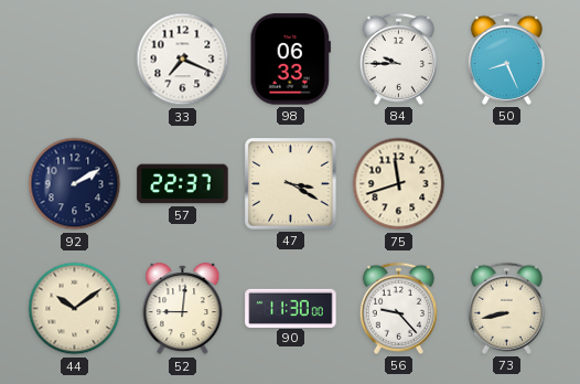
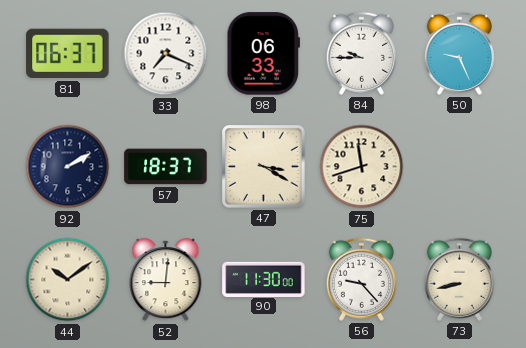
81: none -> 06:37 (68, 54)
50: 8:26 -> 9:26 (459, 53)
57: 22:37 -> 18:37 (166, 167)
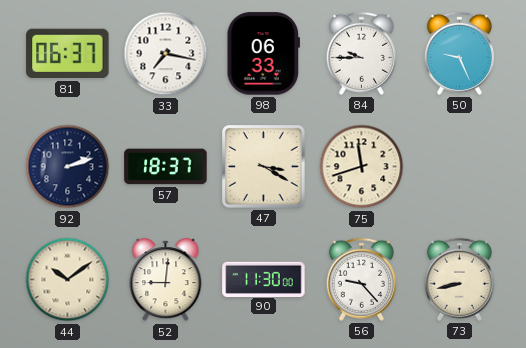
33: 7:19 -> 7:17 (166, 54)
92: 2:10 -> 2:12 (68, 167)
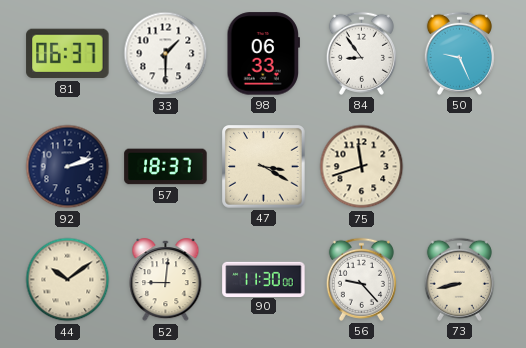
33: 7:17 -> 1:30 (166, 54)
84: 9:45 -> 8:54 (361, 53)
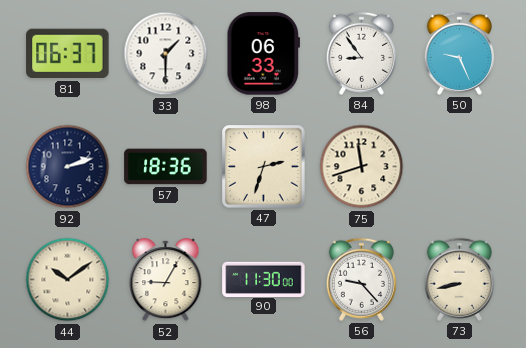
57: 18:37 -> 18:36 (166, 167)
47: 3:20 -> 2:33 (264, 167)
52: 9:01 -> 9:05 (166, 280)
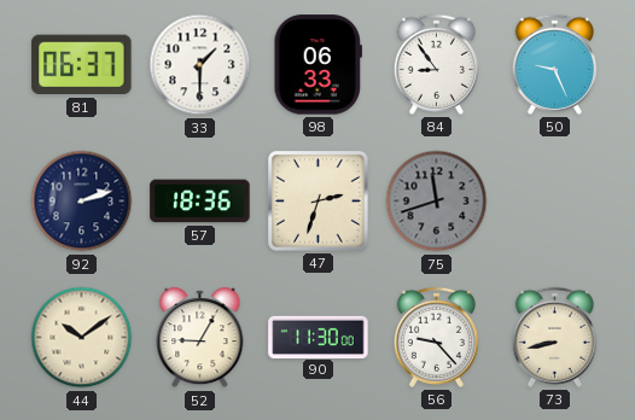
75 dial: cream -> grey (437, 202)
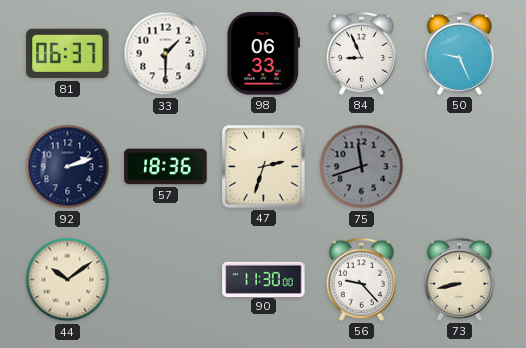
84: 8:54 -> 8:56 (361, 53)
52: 9:05 -> none (200, 338)
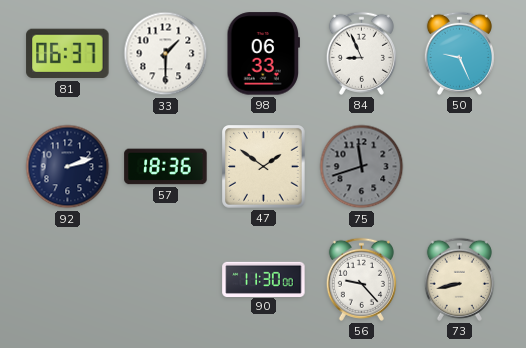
47: 2:33 -> 1:51 (264, 167)
44: 10:09 -> none (68, 280)
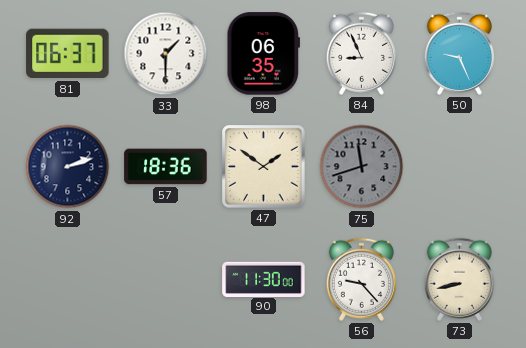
98: 06:33 -> 06:35 (263, 54)
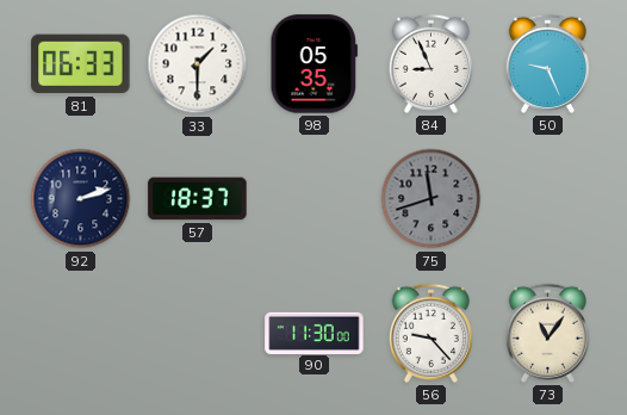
81: 06:37 -> 06:33 (81, 64)
98: 06:35 -> 05:35 (313, 64)
57: 18:36 -> 18:37 (198, 199)
47: 1:51 -> none (264, 167)
73: 8:43 -> 11:06 (547, 333)
